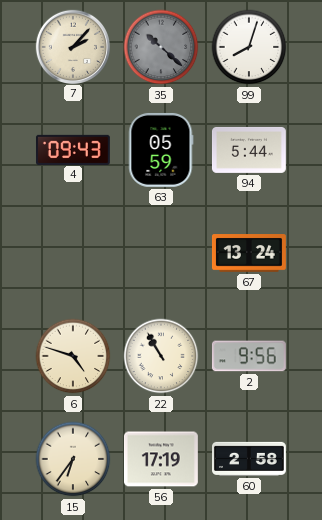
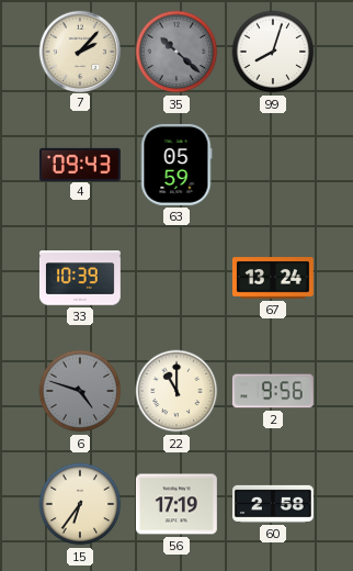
94: 5:44 -> none (249, 150)
33: none -> 10:39 (80, 278)
6 dial: cream -> grey (80, 391)
22: 10:55 -> 11:00 (176, 391)
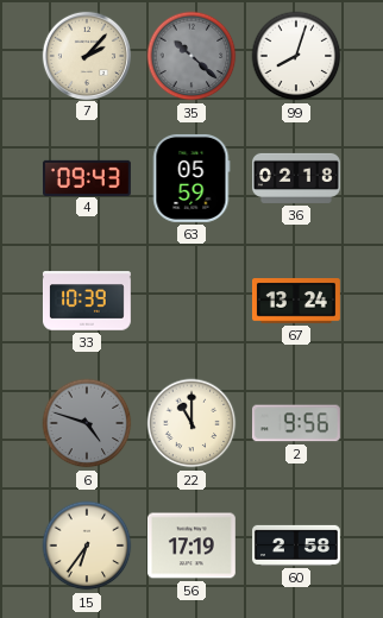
36: none -> 02:18 (297, 178)
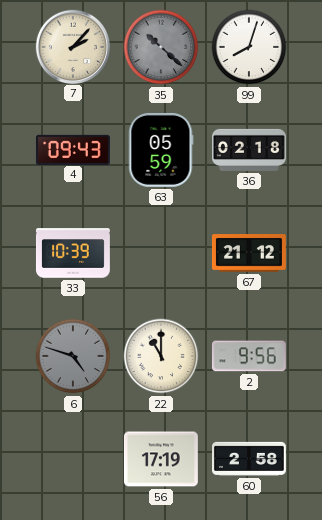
67: 13:24 -> 21:12 (249, 253)
15: 6:36 -> none (87, 546)
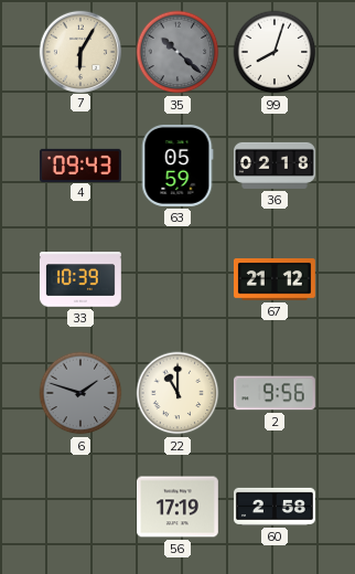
7: 2:07 -> 6:05 (79, 51)
6: 4:48 -> 1:48 (80, 393)
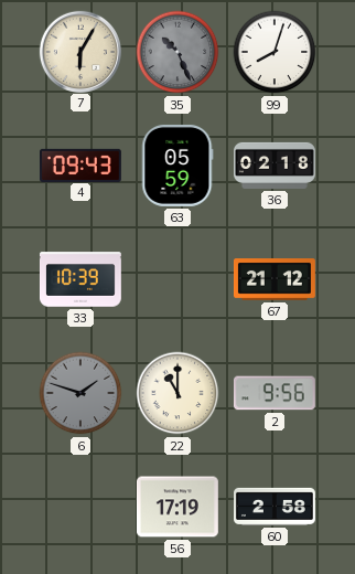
35: 10:22 -> 10:26 (177, 52)
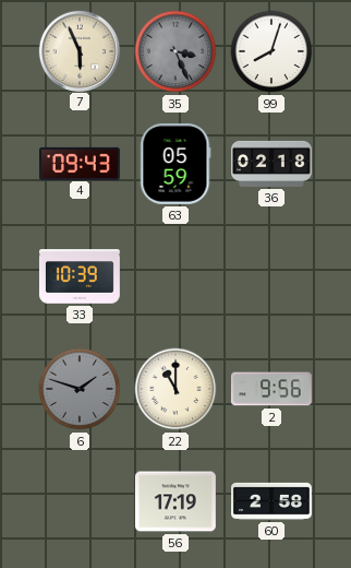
7: 6:05 -> 5:56 (78, 50)
35: 10:26 -> 3:26 (175, 51)
67: 21:12 -> none (275, 279)
